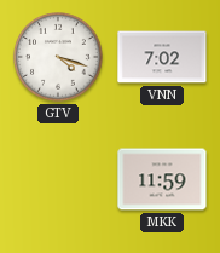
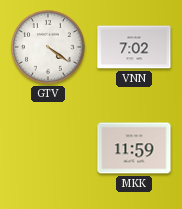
GTV: 4:18 -> 4:21 (49, 48)
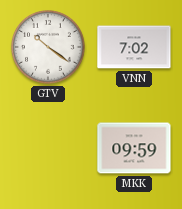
GTV: 4:21 -> 10:21 (49, 48)
MKK: 11:59 -> 09:59 (134, 148)
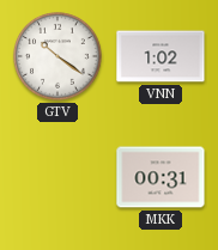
VNN: 7:02 -> 1:02 (161, 56)
MKK: 09:59 -> 00:31 (161, 177)
